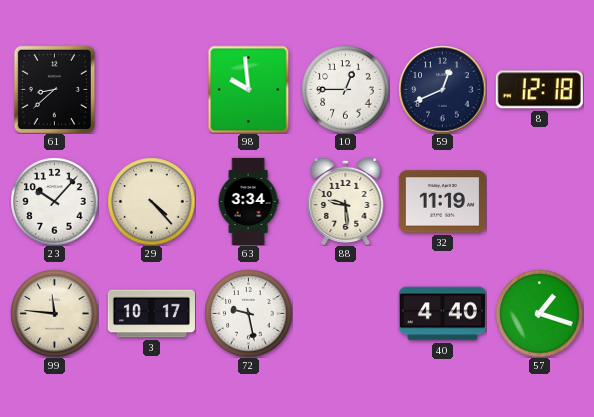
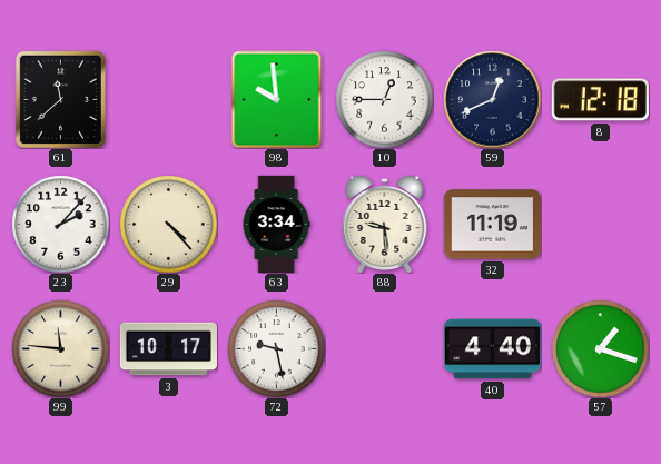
61: 8:38 -> 11:38 (60, 99)
23: 10:07 -> 2:07 (60, 224)
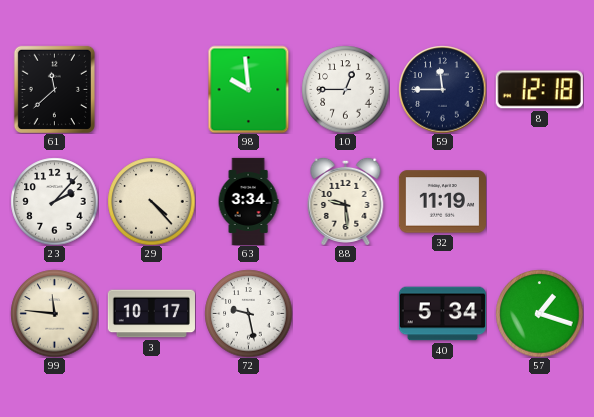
59: 12:41 -> 11:45 (442, 89)
40: 4:40 -> 5:34 (442, 314)
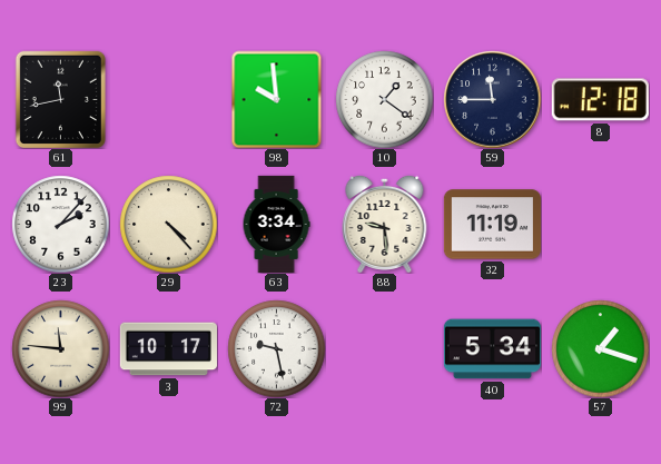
61: 11:38 -> 11:43 (60, 99)
10: 12:45 -> 1:21 (384, 99)
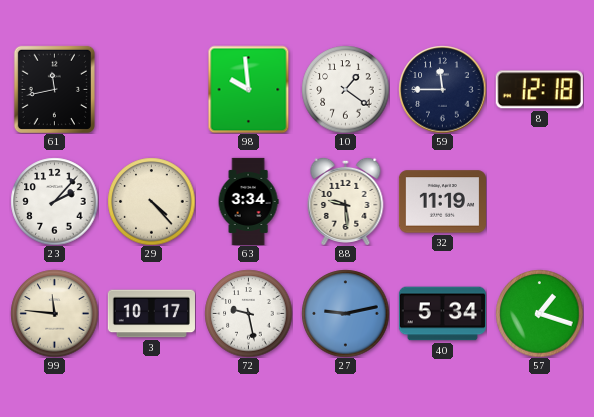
27: none -> 9:13 (345, 313)
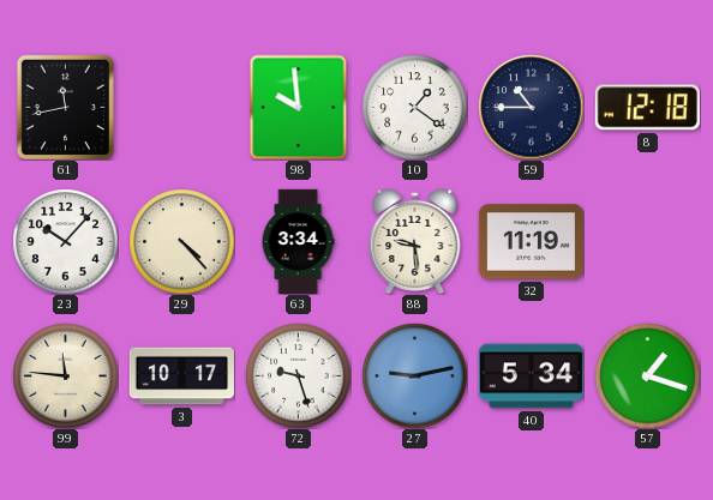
59: 11:45 -> 10:45 (531, 107)
23: 2:07 -> 10:07 (65, 241)
72: 9:28 -> 9:27 (298, 375)
